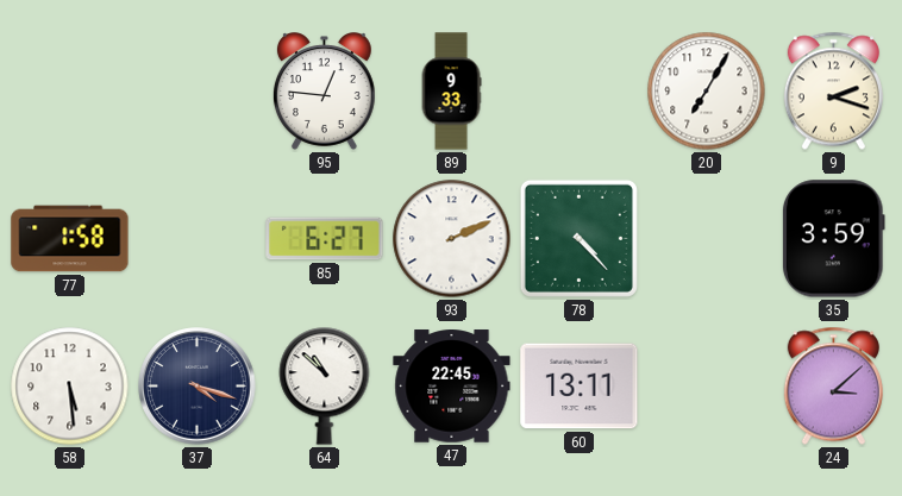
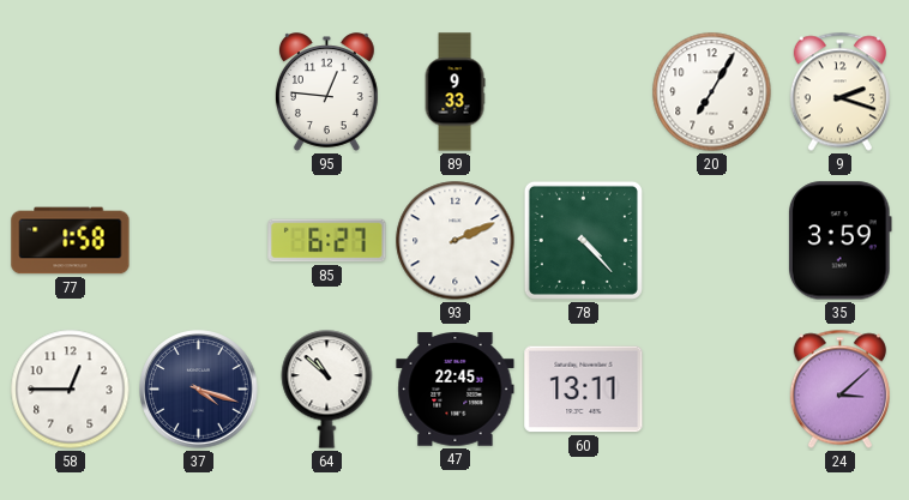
58: 5:29 -> 12:45 (71, 390)
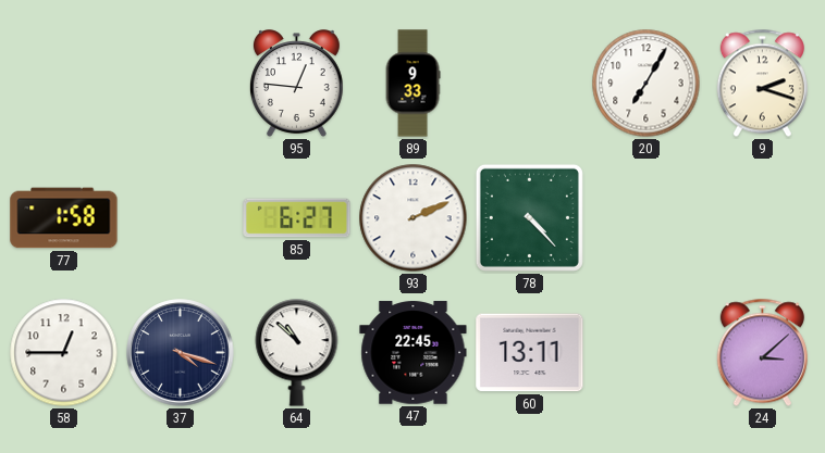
35: 3:59 -> none (841, 241)
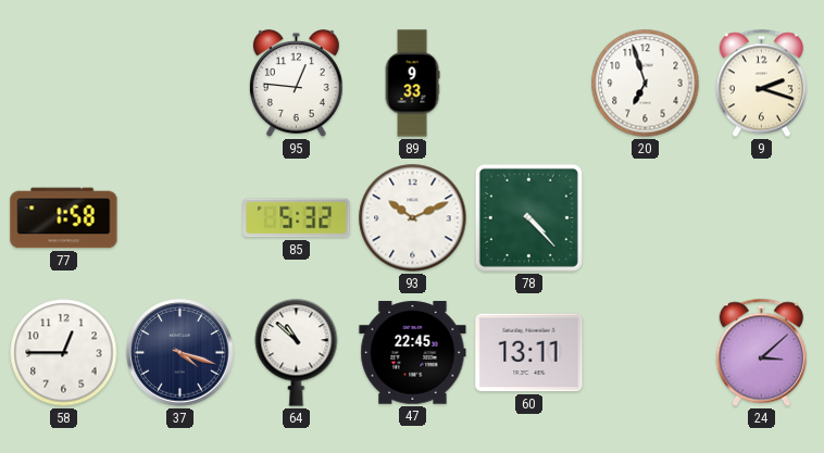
20: 7:05 -> 6:57 (646, 84)
85: 6:27 -> 5:32 (297, 218)
93: 2:11 -> 10:11 (413, 218)
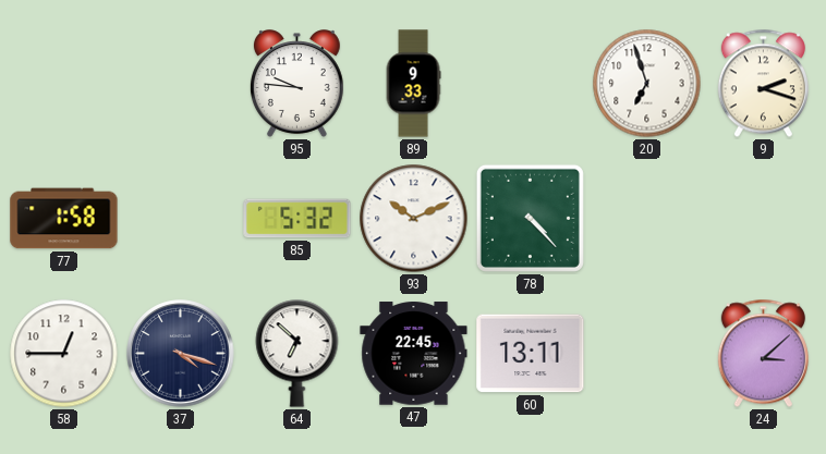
95: 12:46 -> 9:46 (296, 84)
64: 10:52 -> 6:52 (297, 354)
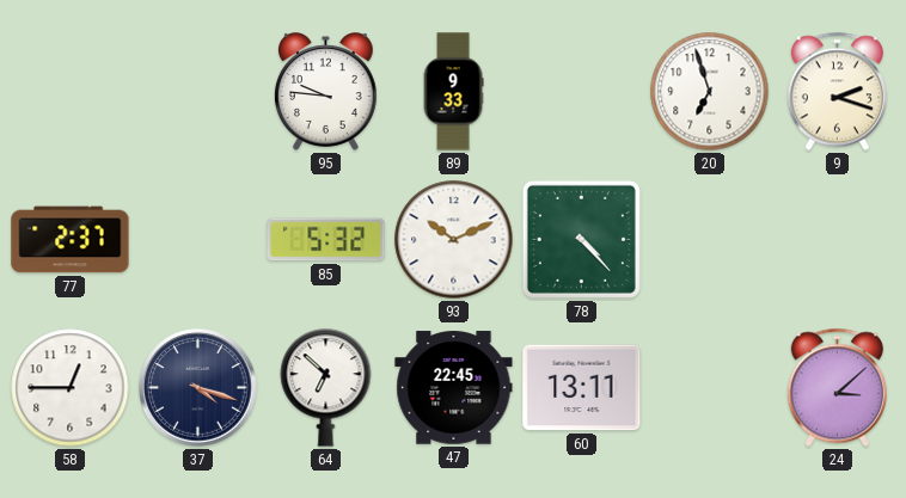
77: 1:58 -> 2:37 (71, 240)
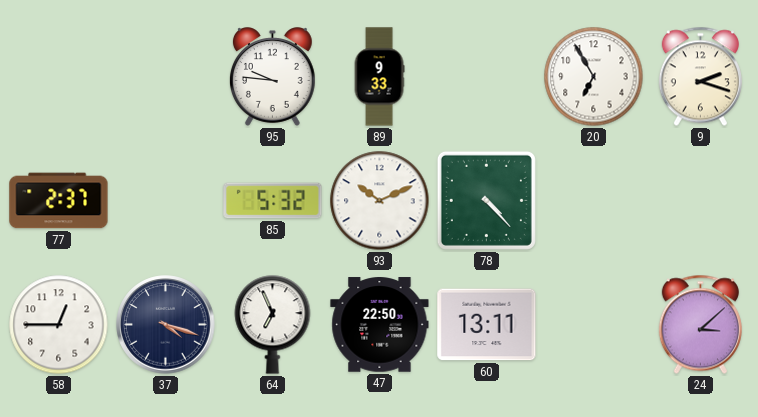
20: 6:57 -> 6:55 (594, 77)
64: 6:52 -> 6:56 (273, 325)
47: 22:45 -> 22:50 (380, 325)
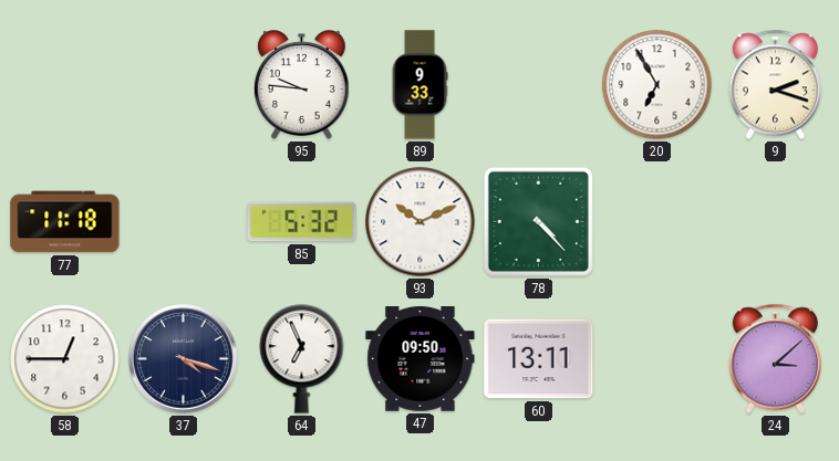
77: 2:37 -> 11:18 (65, 222)
47: 22:50 -> 09:50 (421, 359)
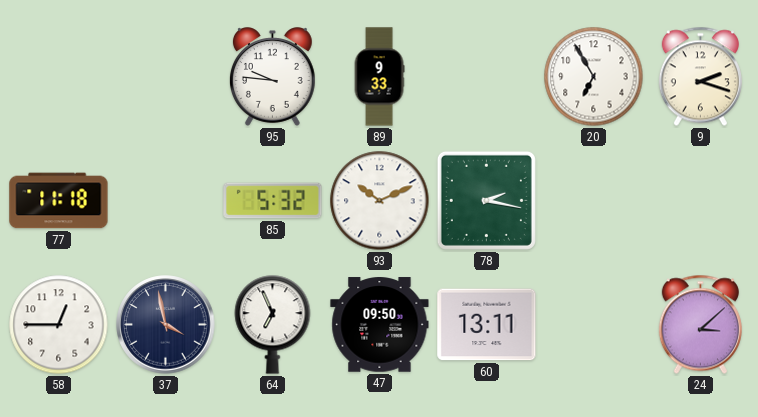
78: 4:23 -> 2:17 (486, 200)
37: 4:18 -> 3:58 (166, 325)
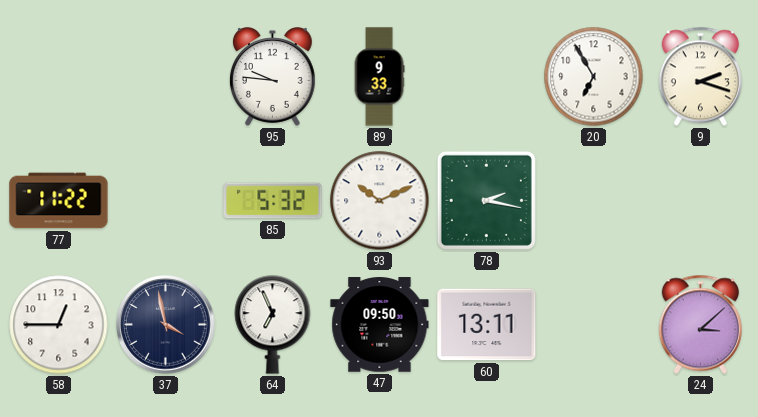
77: 11:18 -> 11:22 (59, 201)
